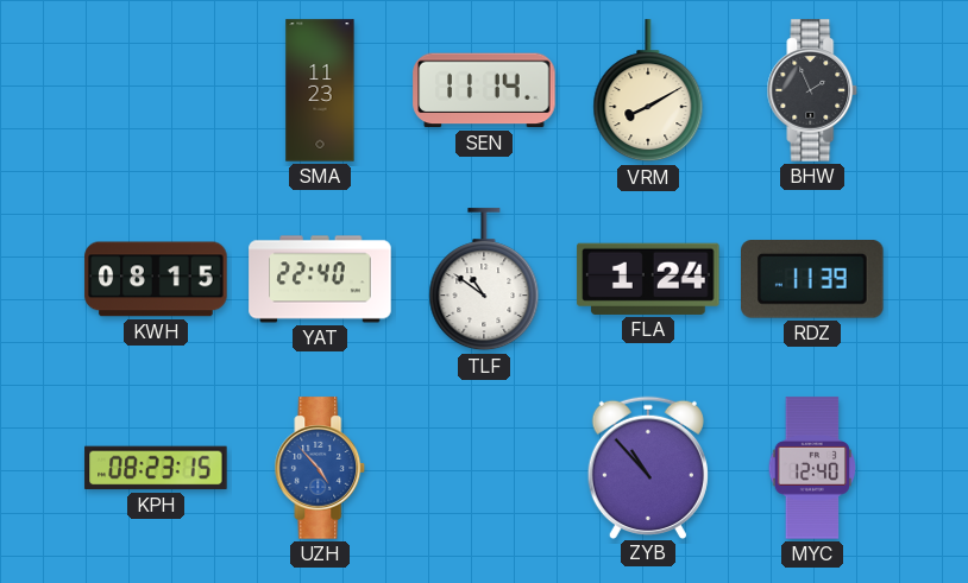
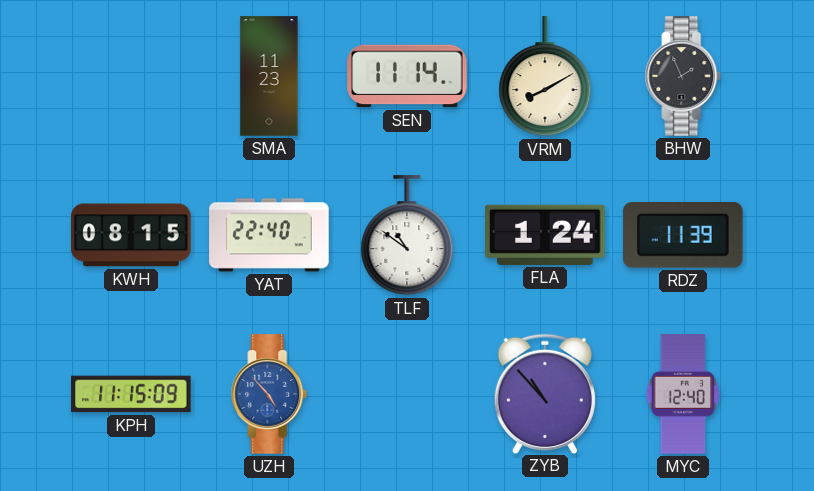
KPH: 08:23 -> 11:15 (131, 394)
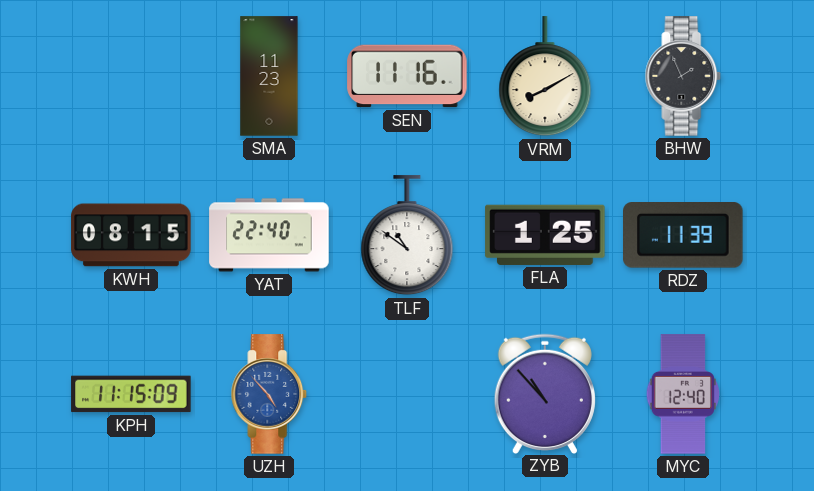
SEN: 11:14 -> 11:16 (407, 76)
FLA: 1:24 -> 1:25 (545, 235)
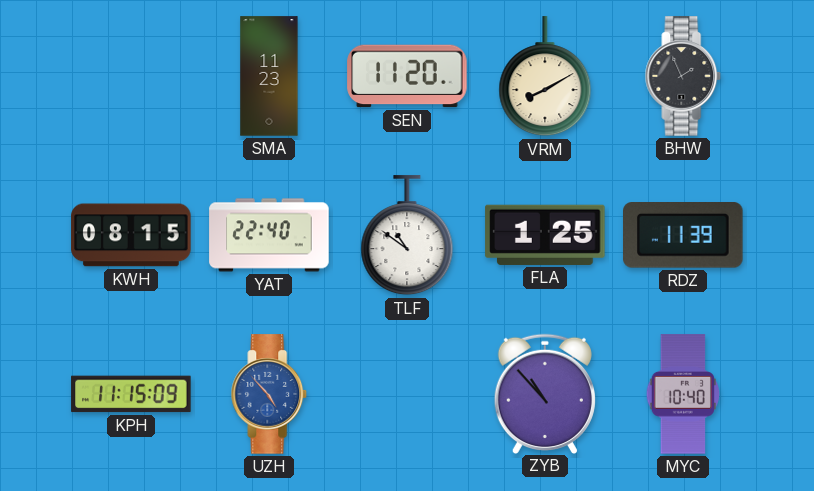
SEN: 11:16 -> 11:20 (407, 76)
MYC: 12:40 -> 10:40 (683, 394)
